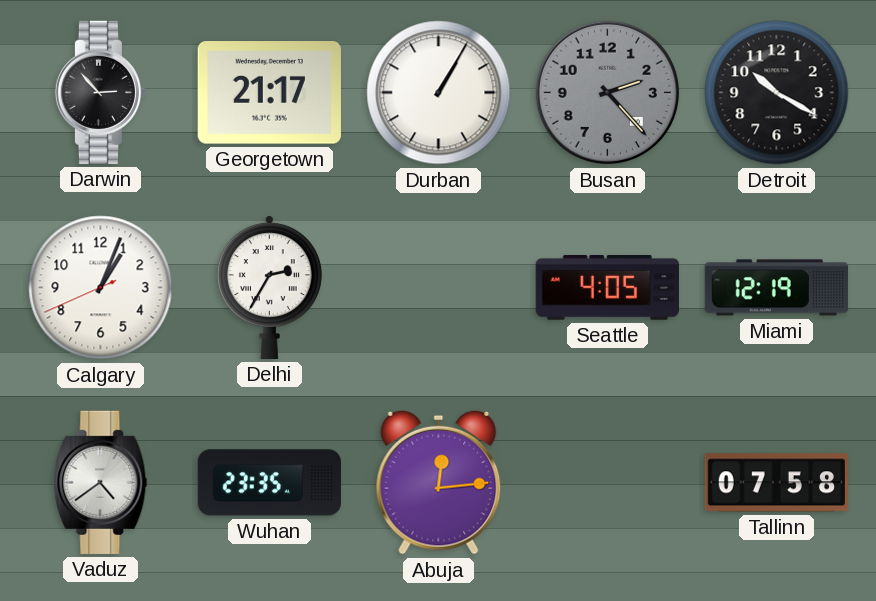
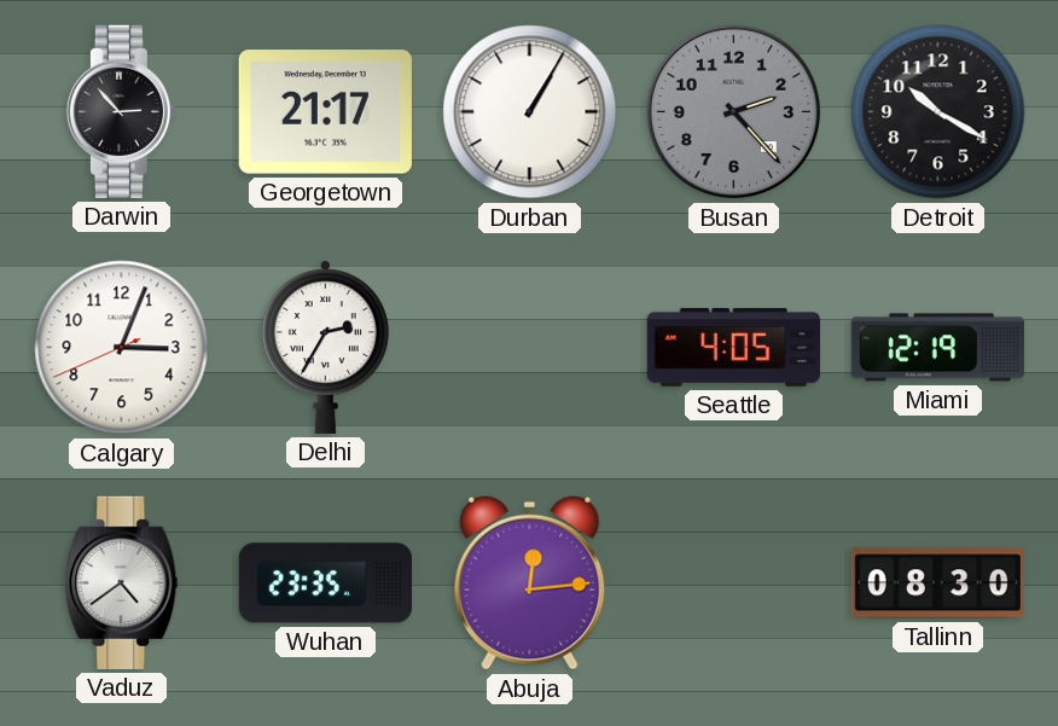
Calgary: 1:03 -> 3:03 (122, 348)
Tallinn: 07:58 -> 08:30 (937, 583)
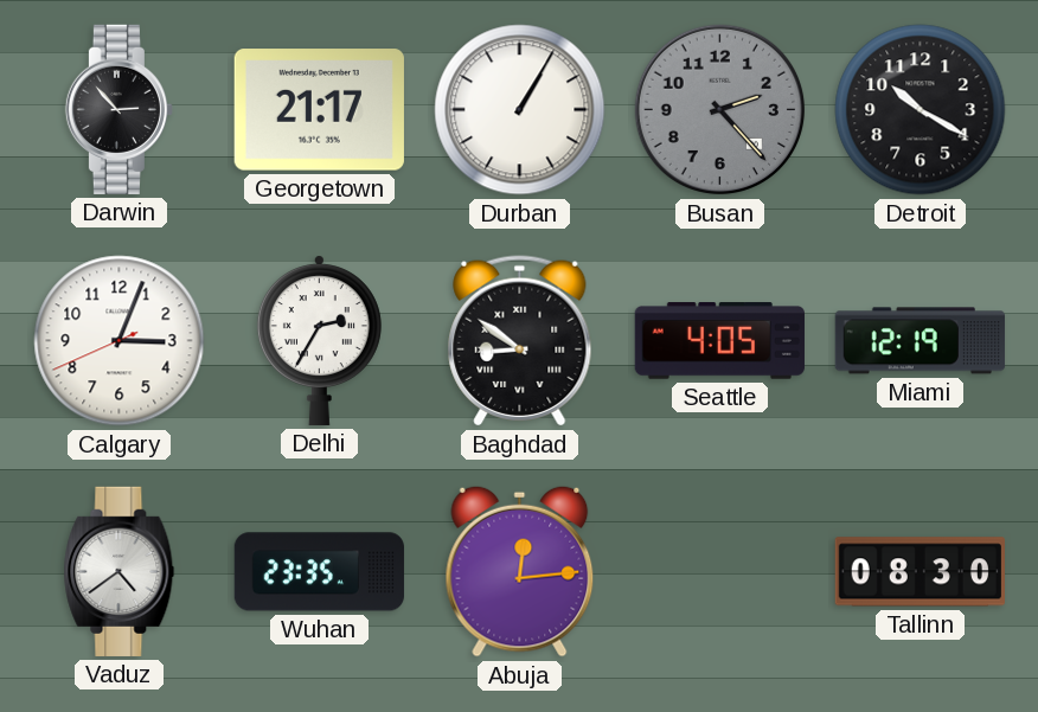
Baghdad: none -> 8:51 (520, 341)
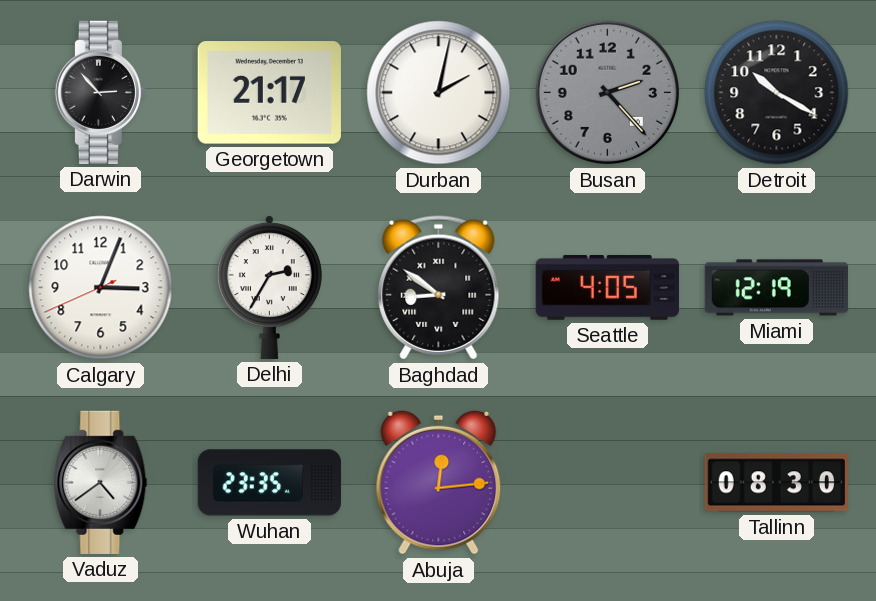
Durban: 1:05 -> 2:02 (439, 93)
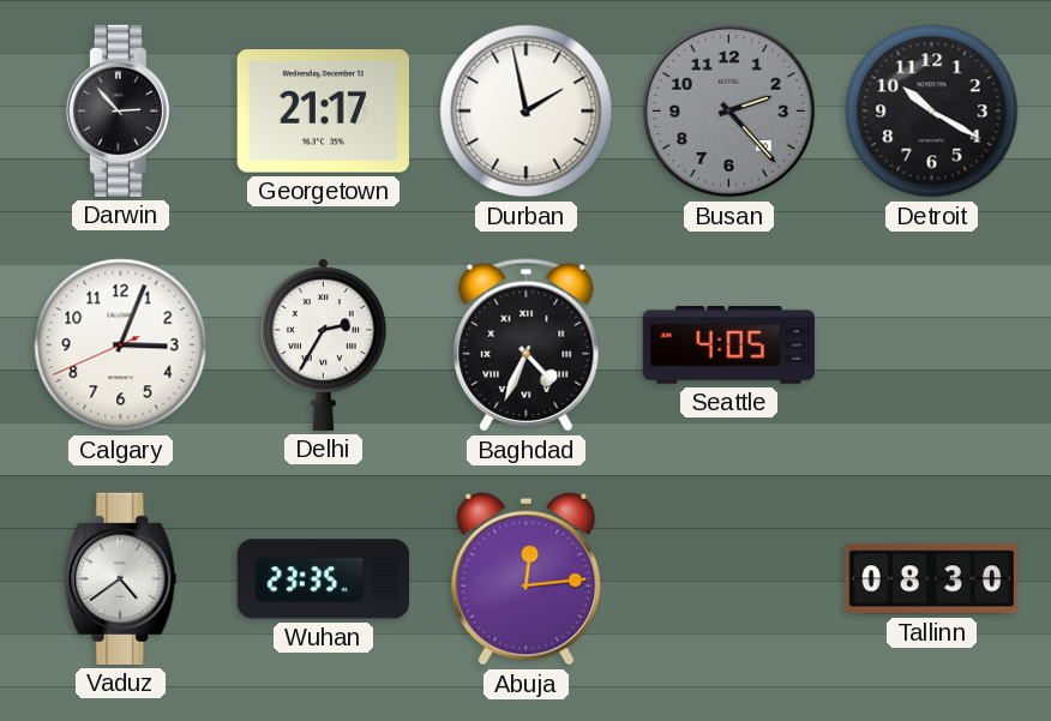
Durban: 2:02 -> 1:58 (527, 112)
Baghdad: 8:51 -> 4:34 (527, 346)
Miami: 12:19 -> none (776, 288)
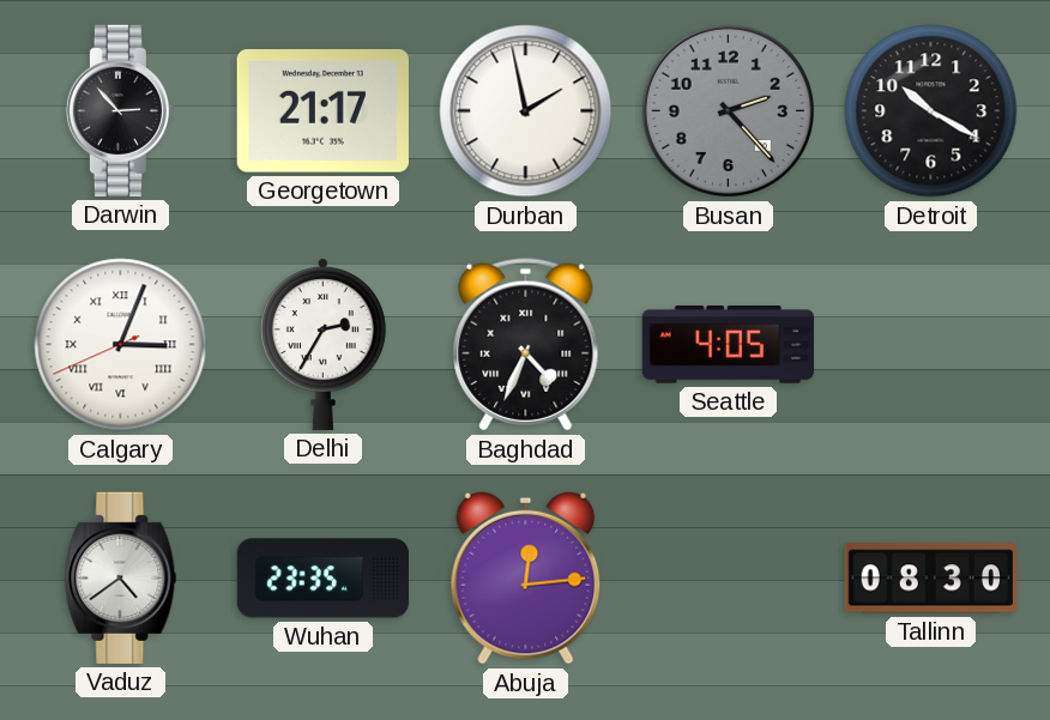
Calgary numerals: Arabic -> Roman (121, 345)
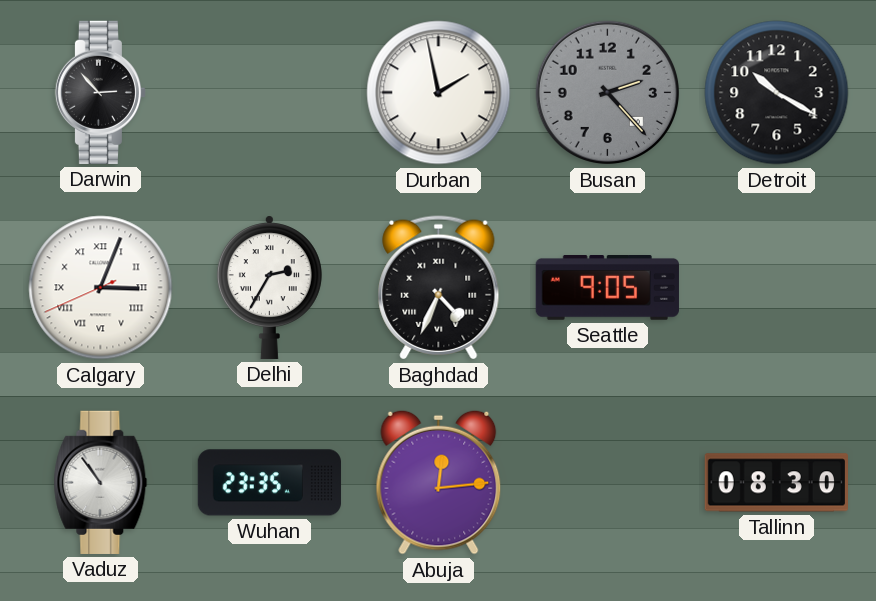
Georgetown: 21:17 -> none (322, 111)
Seattle: 4:05 -> 9:05 (607, 288)
Vaduz: 4:39 -> 10:54 (101, 482)
